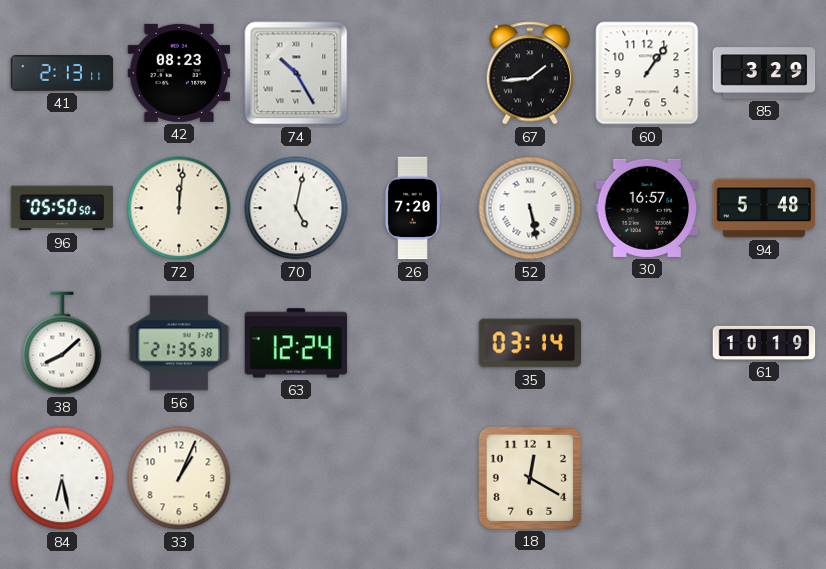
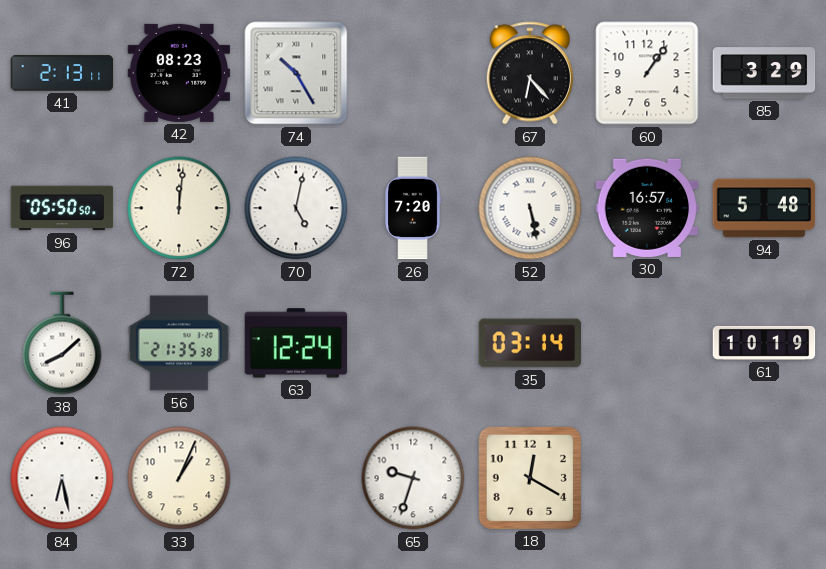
67: 1:44 -> 6:23 (530, 73)
65: none -> 9:33 (413, 478)
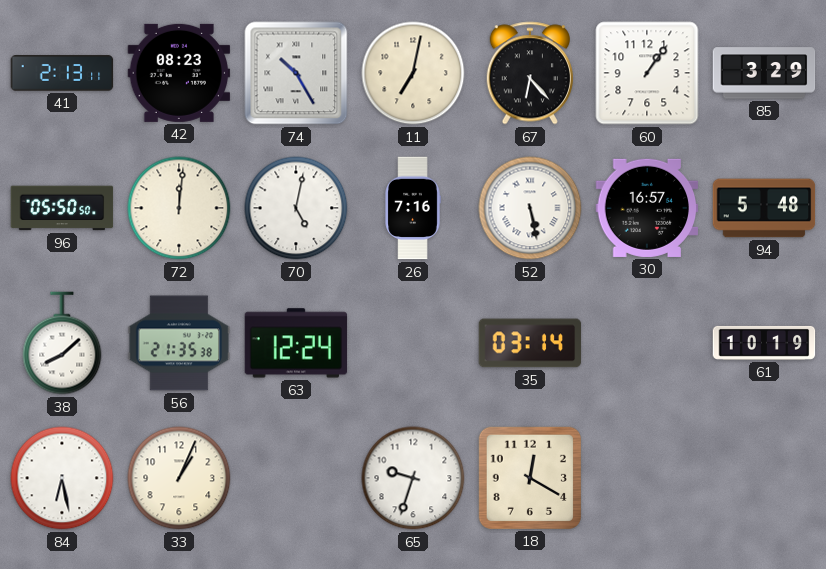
11: none -> 7:02 (413, 73)
26: 7:20 -> 7:16 (413, 208)
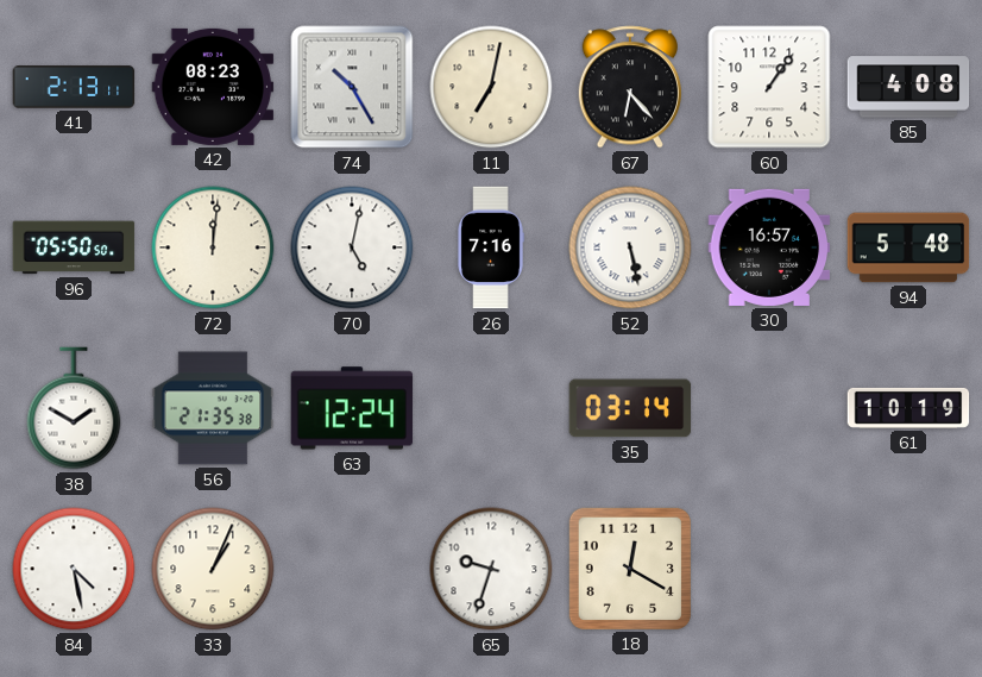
85: 3:29 -> 4:08 (908, 87)
38: 8:08 -> 1:50 (74, 408)
84: 6:28 -> 4:28 (74, 569)
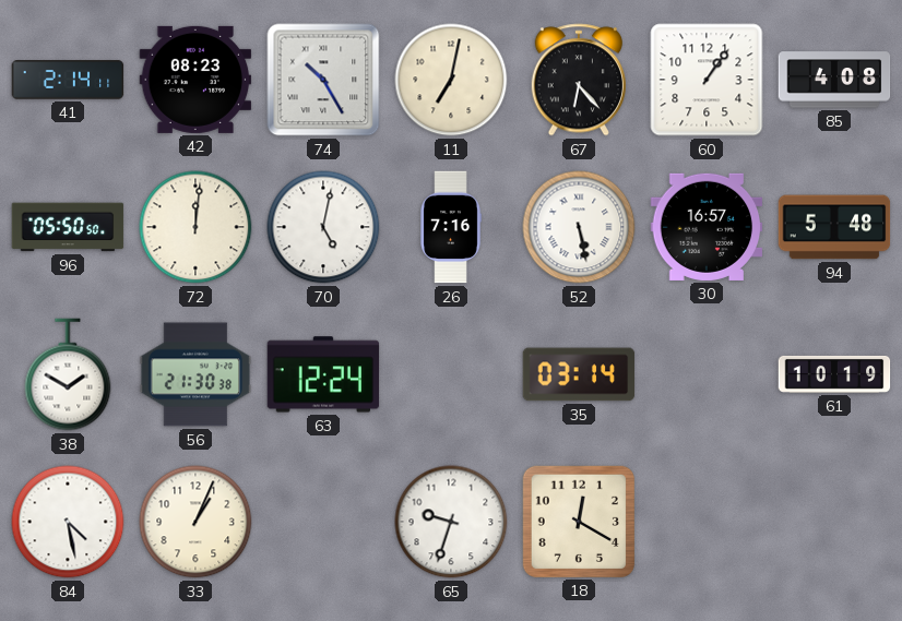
41: 2:13 -> 2:14 (68, 80)
56: 21:35 -> 21:30 (195, 374)
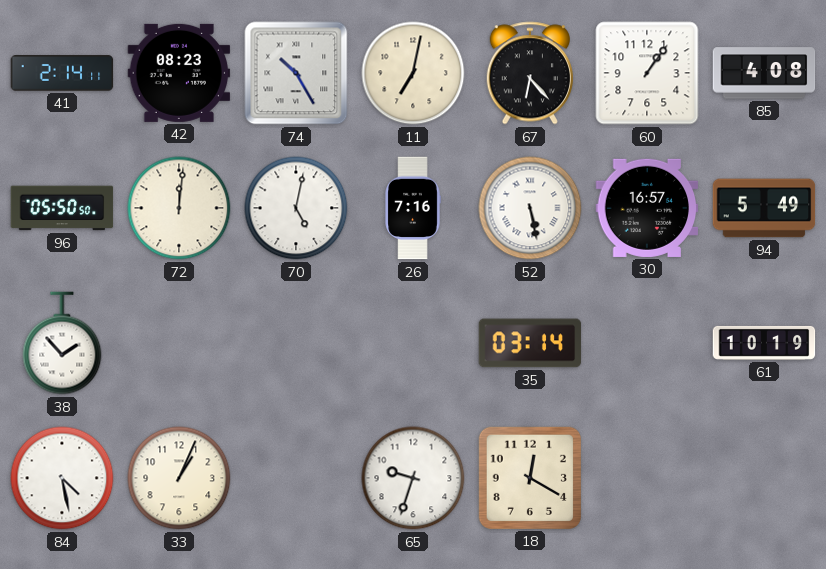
94: 5:48 -> 5:49 (764, 208)
38: 1:50 -> 1:53 (62, 343)
56: 21:30 -> none (195, 374)
63: 12:24 -> none (323, 374)
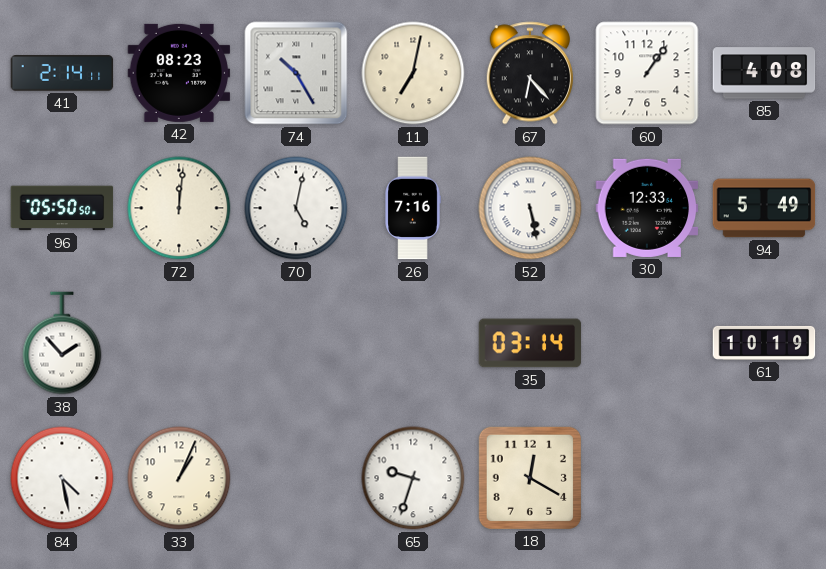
30: 16:57 -> 12:33 (647, 208)
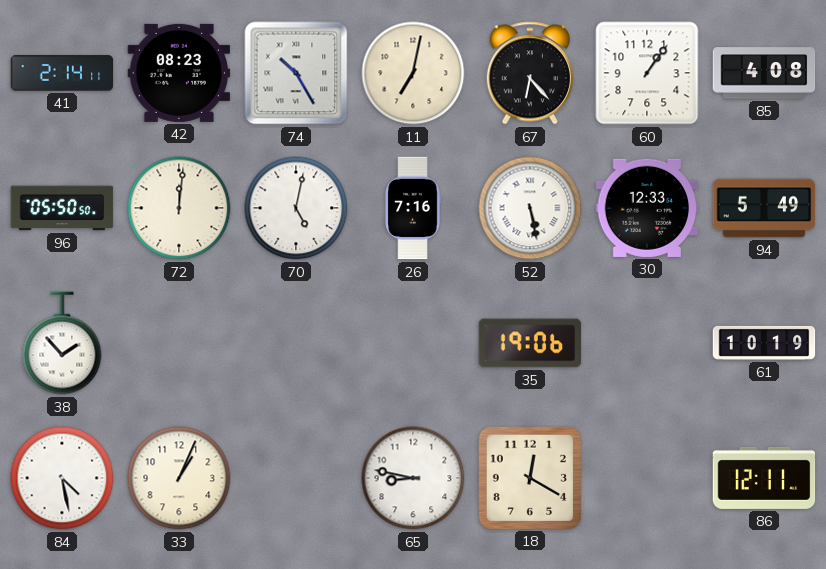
35: 03:14 -> 19:06 (530, 343)
65: 9:33 -> 8:47 (413, 478)
86: none -> 12:11 (764, 478)
